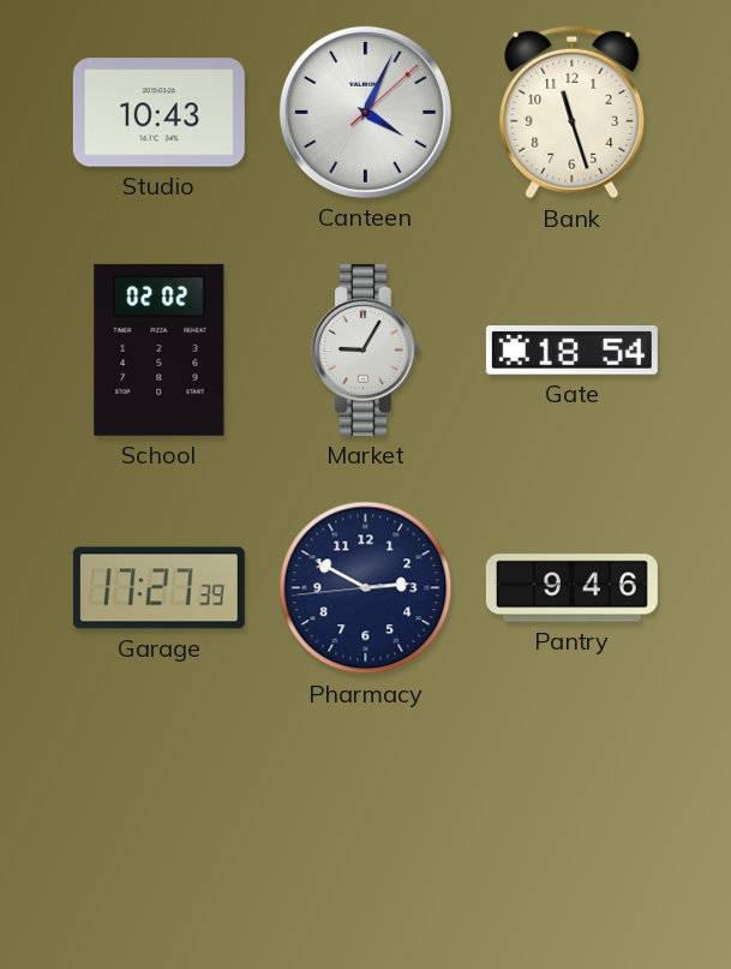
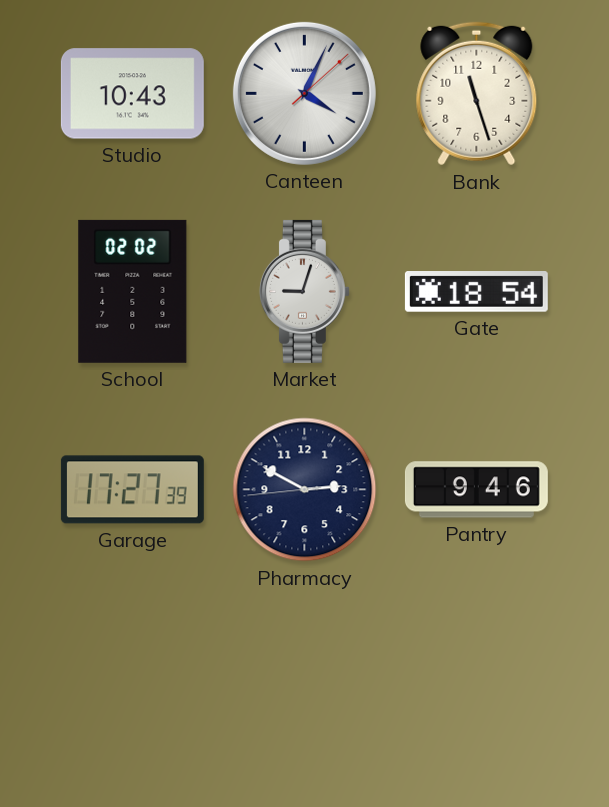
Market: 9:05 -> 9:03 (304, 291)
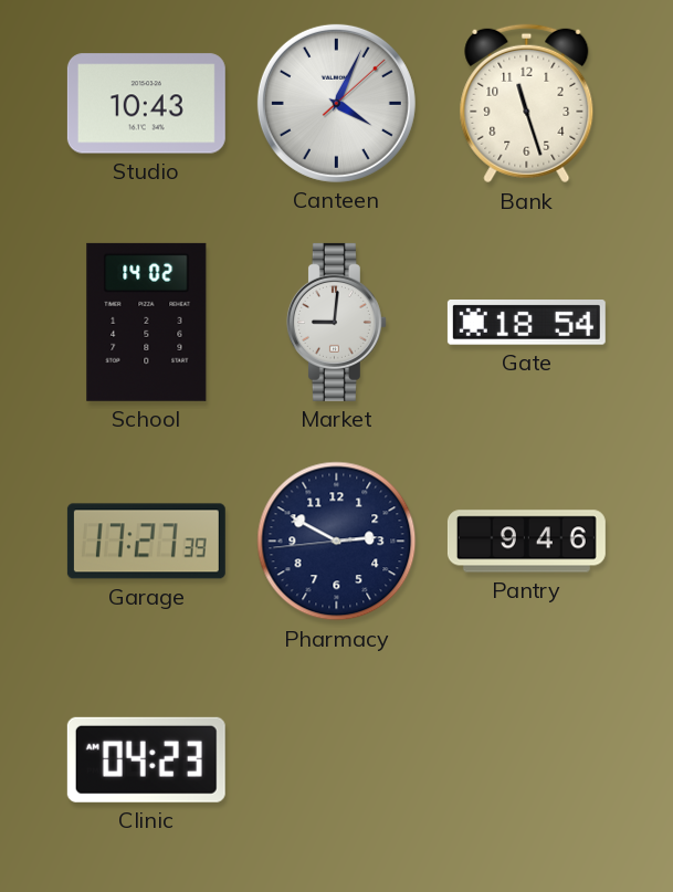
School: 02:02 -> 14:02 (147, 322)
Market: 9:03 -> 9:01 (336, 322)
Clinic: none -> 04:23 (146, 759)
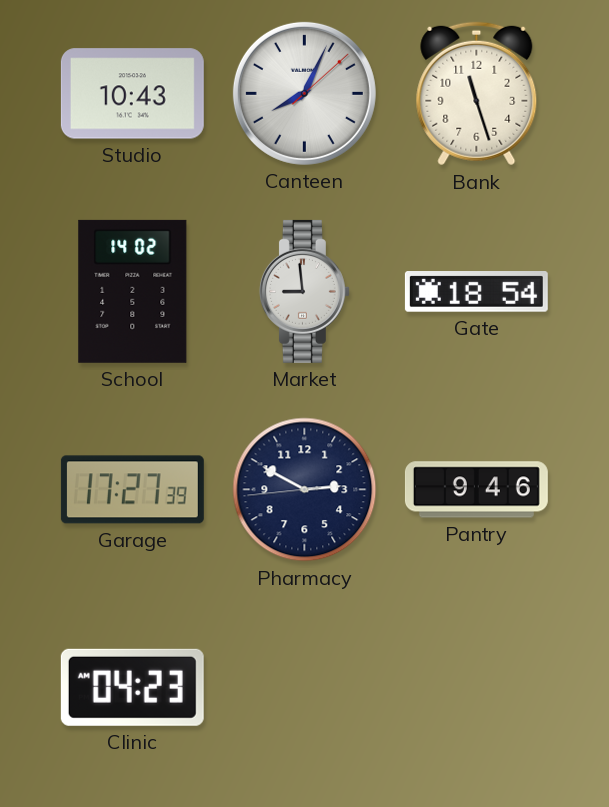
Canteen: 4:04 -> 8:04 (304, 93)
Market: 9:01 -> 8:59 (304, 291)
